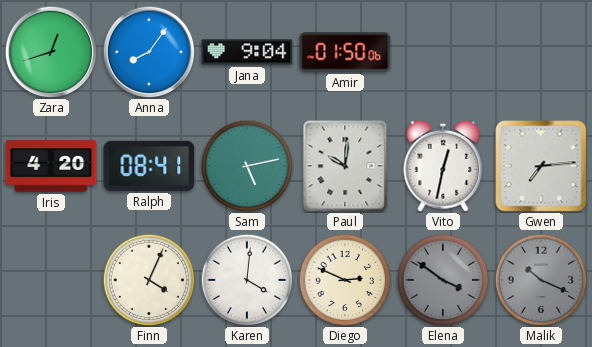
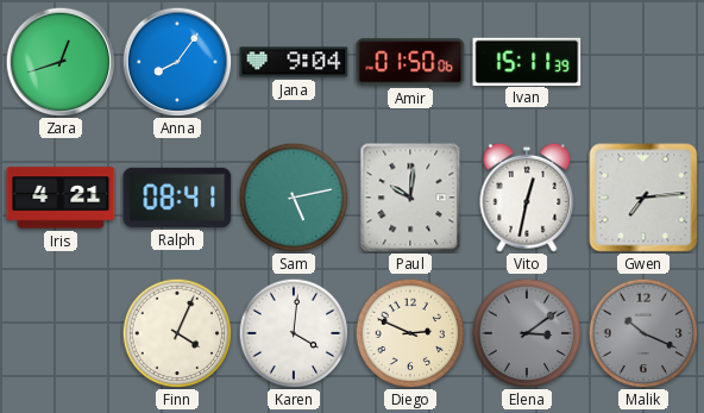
Ivan: none -> 15:11 (527, 61)
Iris: 4:20 -> 4:21 (61, 198)
Elena: 3:51 -> 3:09 (527, 333)
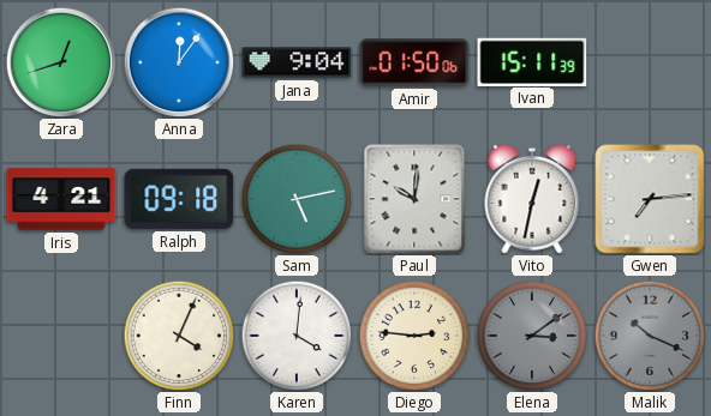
Anna: 8:06 -> 12:06 (179, 62)
Ralph: 08:41 -> 09:18 (179, 199)
Diego: 2:49 -> 2:46 (414, 336)
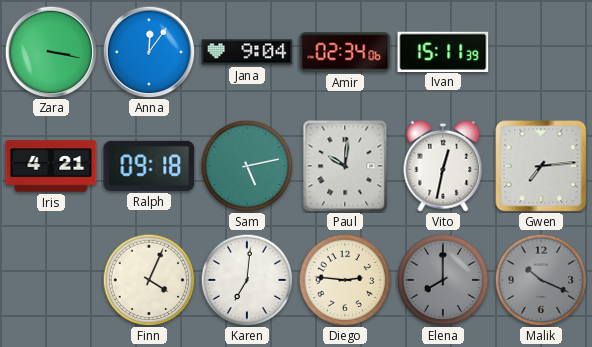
Zara: 12:42 -> 3:17 (51, 52)
Amir: 01:50 -> 02:34 (345, 52)
Karen: 4:01 -> 7:01 (247, 280)
Elena: 3:09 -> 8:00 (443, 280)
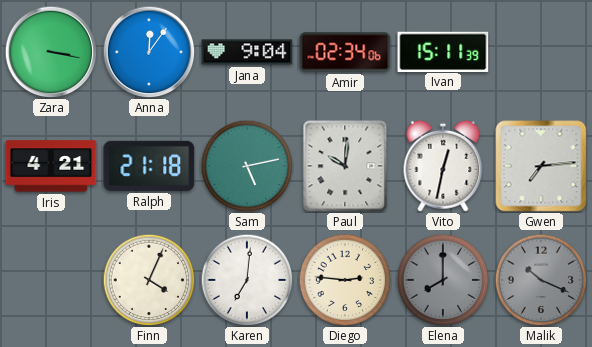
Ralph: 09:18 -> 21:18 (149, 166)
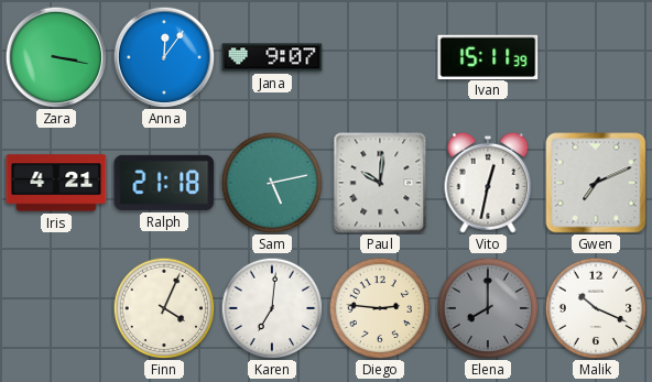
Jana: 9:04 -> 9:07 (272, 57)
Amir: 02:34 -> none (345, 52)
Gwen: 7:14 -> 7:11 (596, 183)
Malik dial: grey -> white (596, 308)
